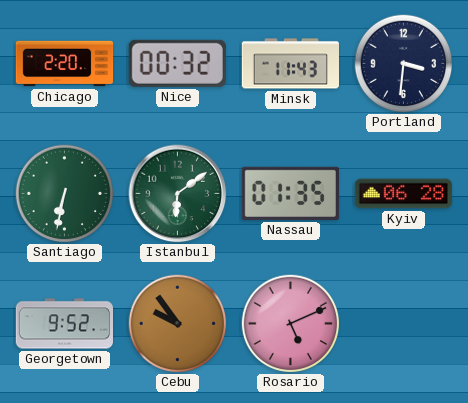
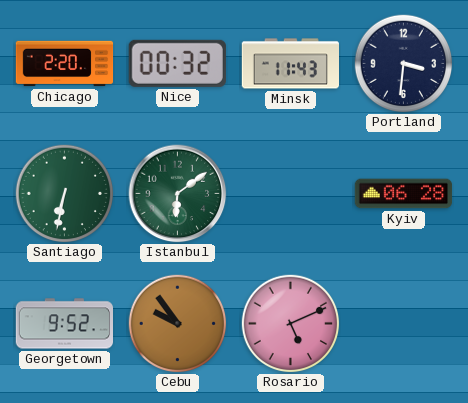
Nassau: 01:35 -> none (290, 193)
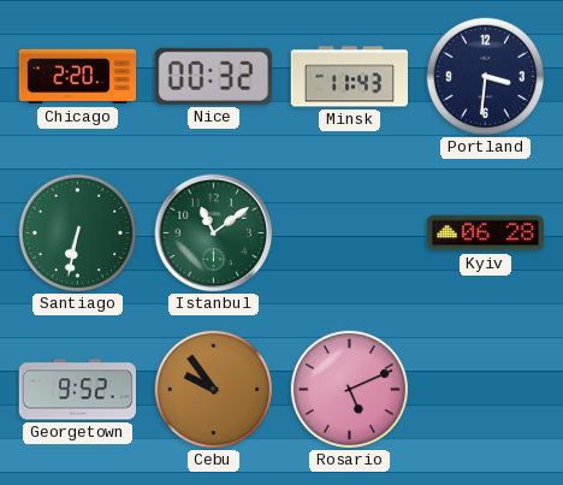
Istanbul: 6:09 -> 11:09 (214, 233)
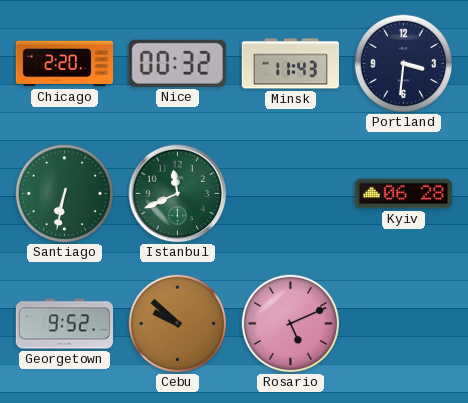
Istanbul: 11:09 -> 11:41 (178, 194)
Cebu: 9:54 -> 9:52 (178, 324)
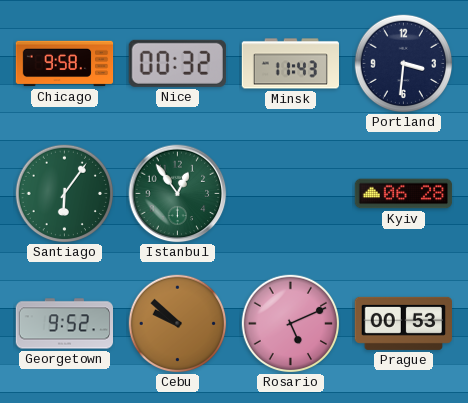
Chicago: 2:20 -> 9:58 (65, 64)
Santiago: 6:32 -> 6:06 (65, 194)
Istanbul: 11:41 -> 12:54 (178, 194)
Prague: none -> 00:53 (403, 323)
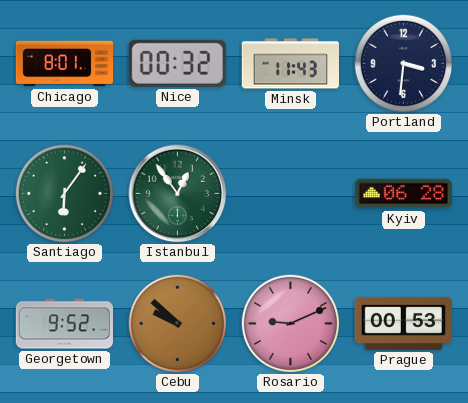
Chicago: 9:58 -> 8:01 (65, 64)
Rosario: 5:11 -> 9:11 (291, 324)
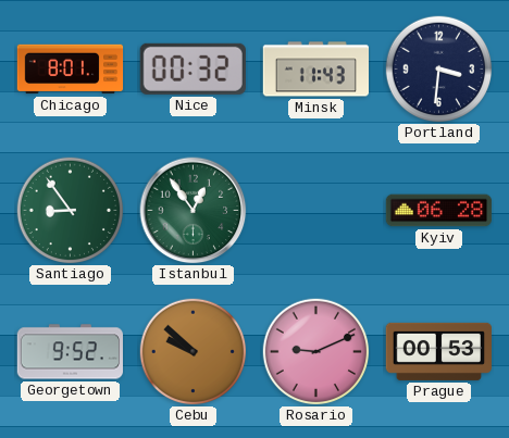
Santiago: 6:06 -> 8:54 (71, 211)
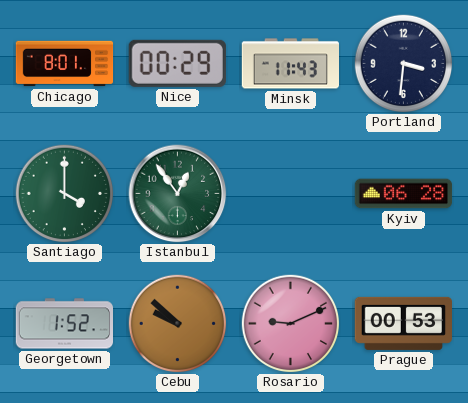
Nice: 00:32 -> 00:29 (177, 63)
Santiago: 8:54 -> 4:00 (65, 194)
Georgetown: 9:52 -> 1:52 (65, 324)
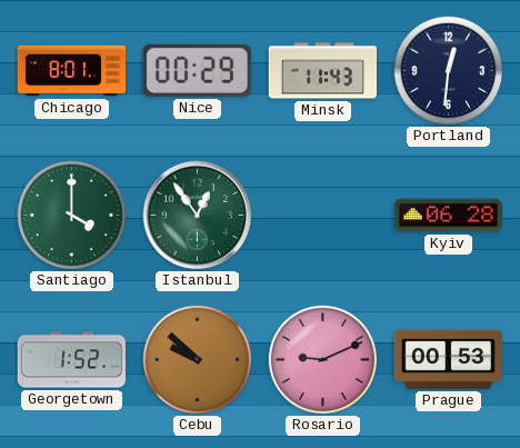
Portland: 3:31 -> 12:31 (449, 71)
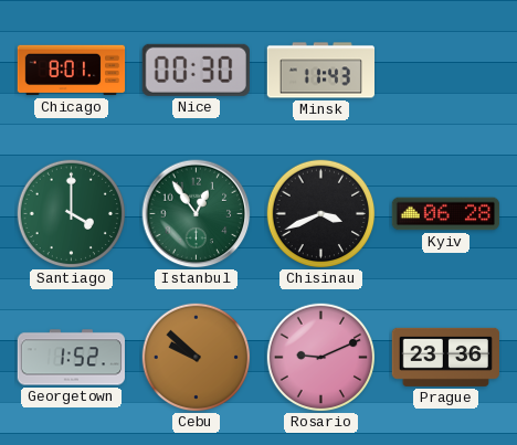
Nice: 00:29 -> 00:30 (196, 70)
Portland: 12:31 -> none (449, 71)
Chisinau: none -> 3:41 (321, 214)
Prague: 00:53 -> 23:36 (445, 357)
